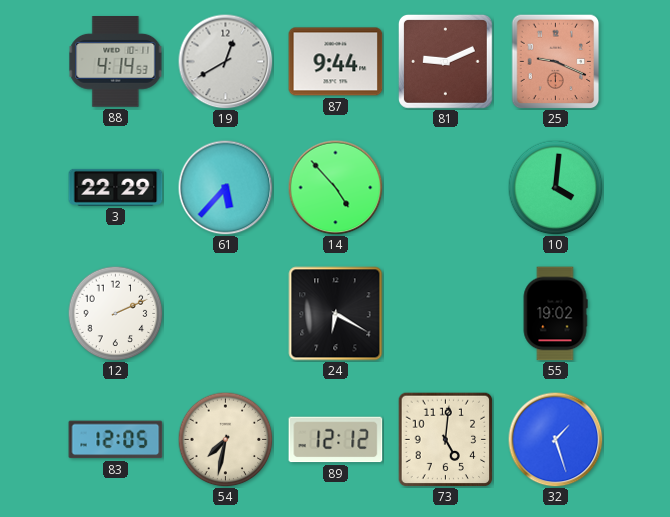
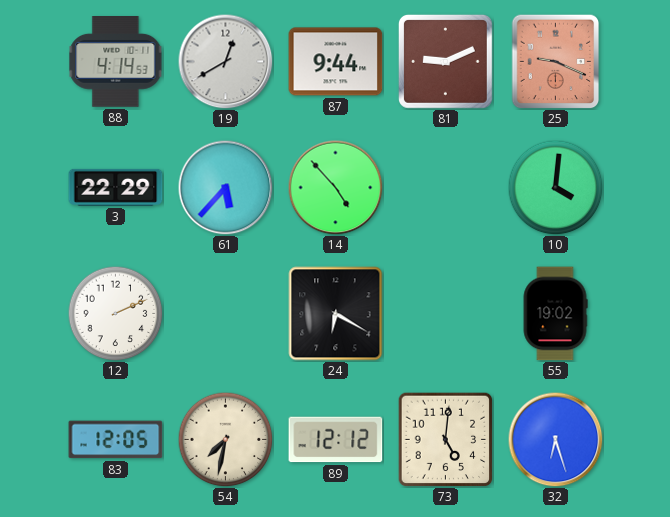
32: 1:27 -> 6:27 (555, 439)
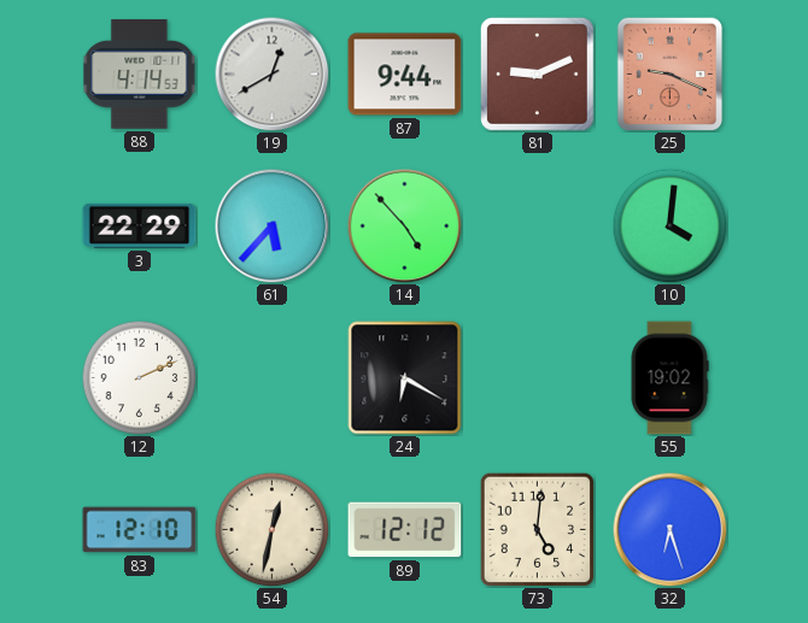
83: 12:05 -> 12:10 (140, 530)
54: 7:32 -> 12:32 (271, 529)
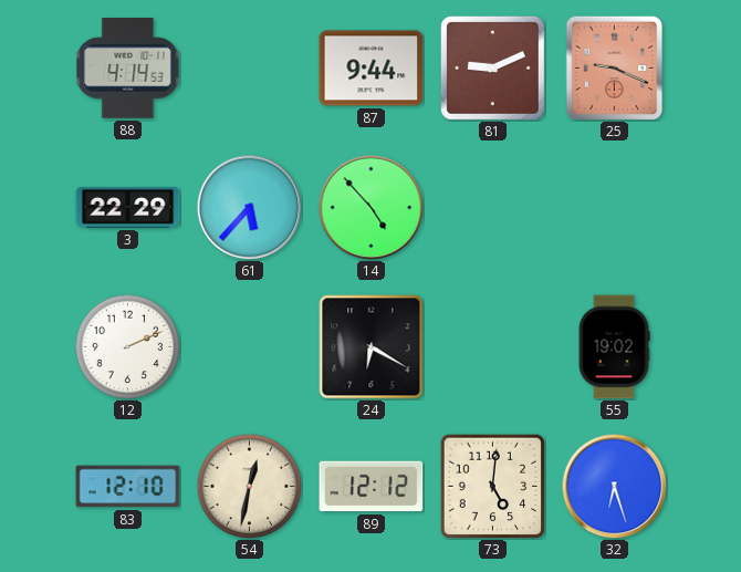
19: 12:40 -> none (271, 74)
10: 4:01 -> none (669, 225)
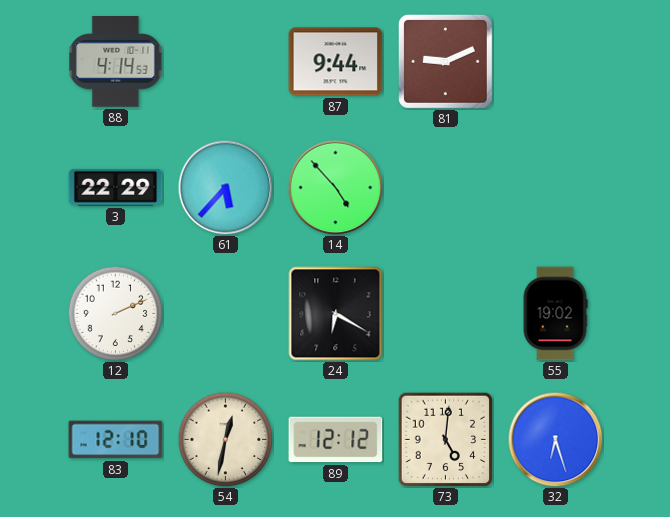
25: 9:19 -> none (615, 67)
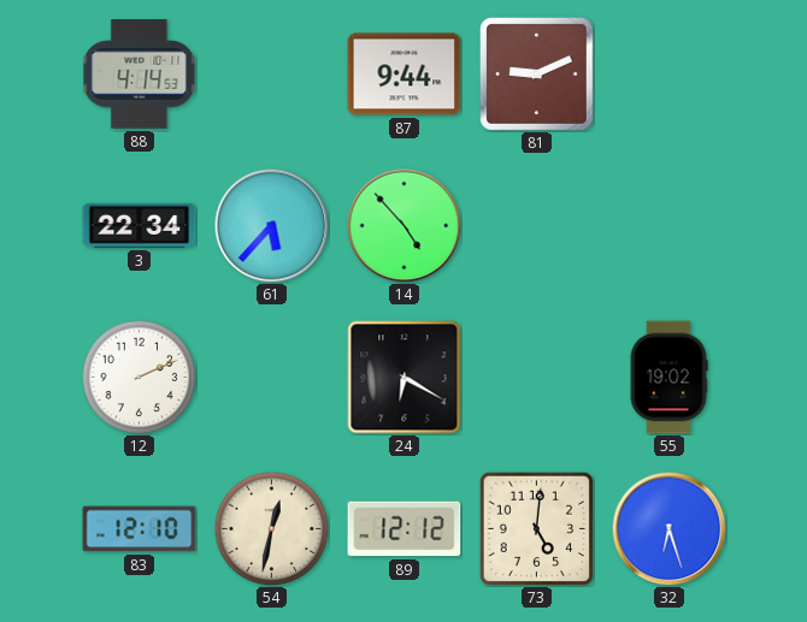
3: 22:29 -> 22:34 (140, 225)
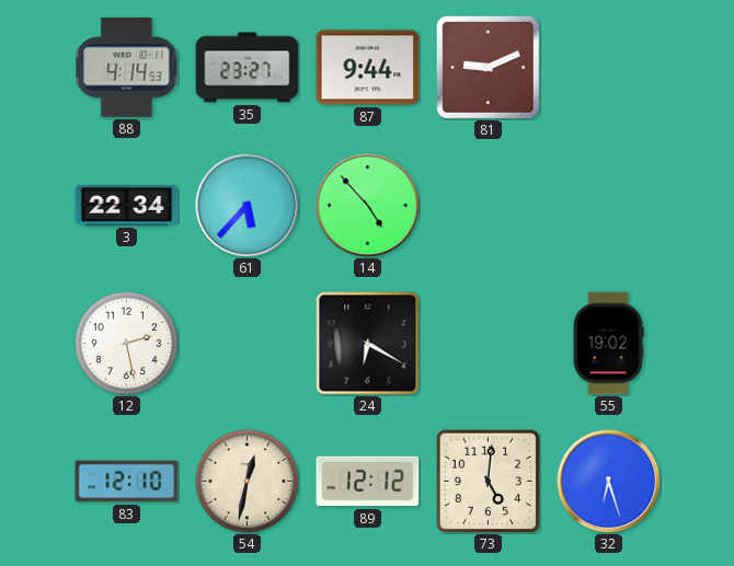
35: none -> 23:27 (248, 68)
12: 2:11 -> 2:28 (126, 343)
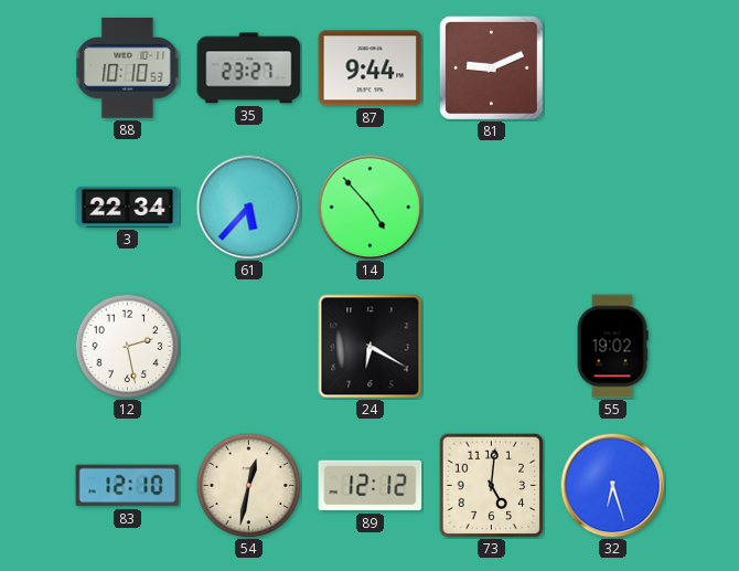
88: 4:14 -> 10:10 (128, 68)
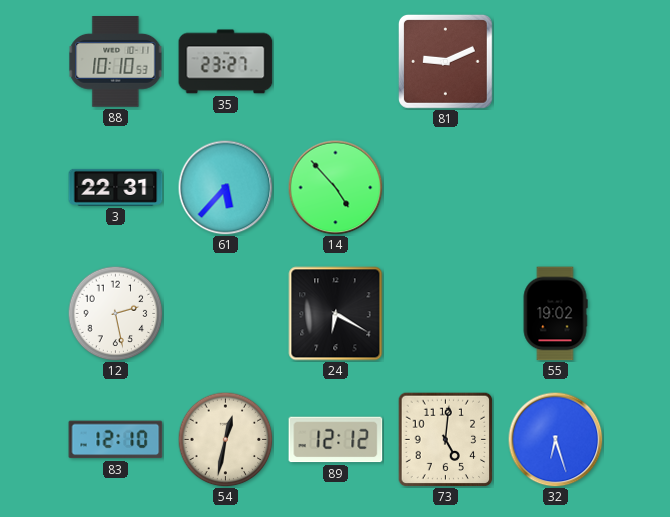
87: 9:44 -> none (371, 68)
3: 22:34 -> 22:31 (116, 187)
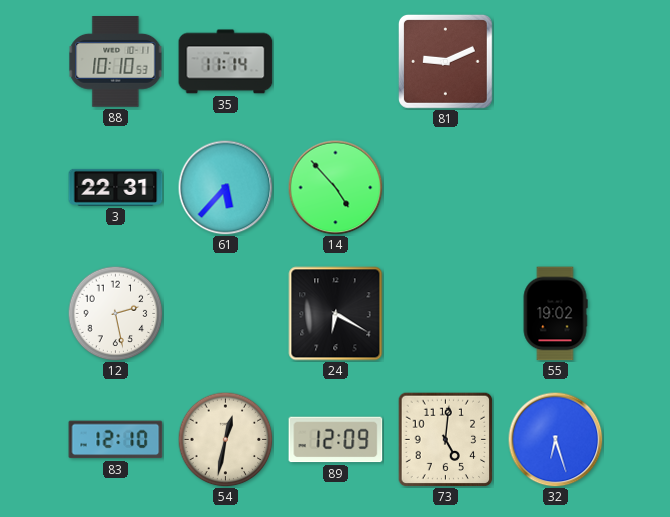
35: 23:27 -> 11:14 (226, 62)
89: 12:12 -> 12:09 (336, 440)
